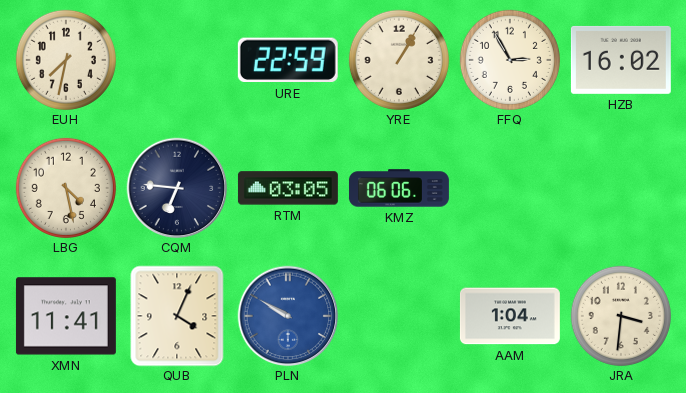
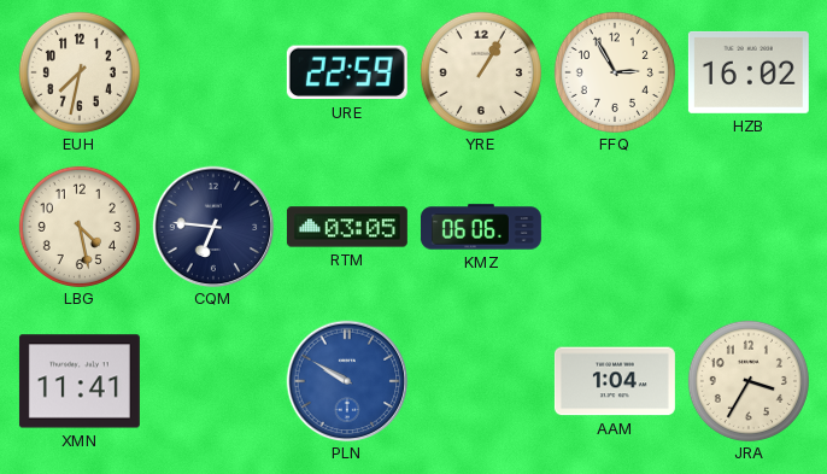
QUB: 4:04 -> none (177, 316)
JRA: 3:31 -> 3:35 (749, 381)
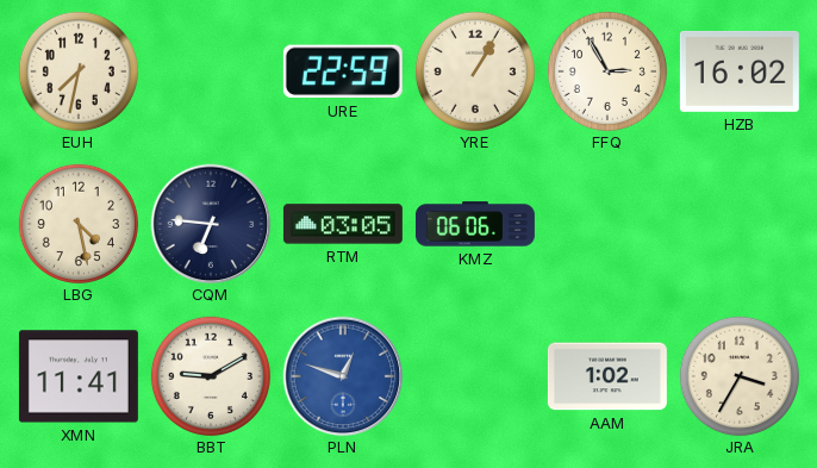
BBT: none -> 9:10 (211, 376)
PLN: 9:50 -> 12:48 (343, 376)
AAM: 1:04 -> 1:02 (607, 376)
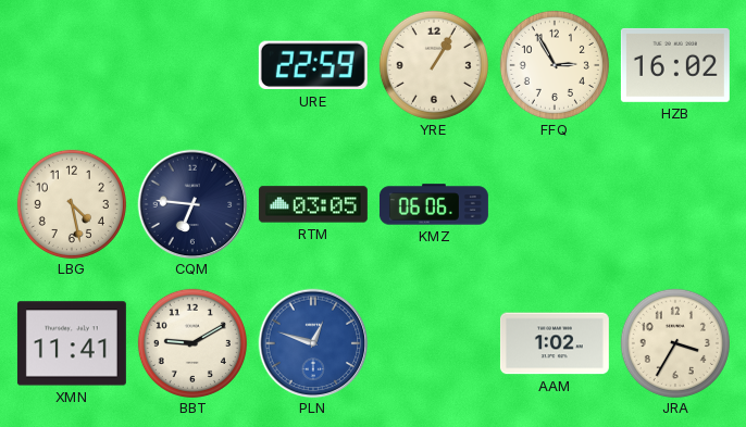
EUH: 7:32 -> none (79, 71)
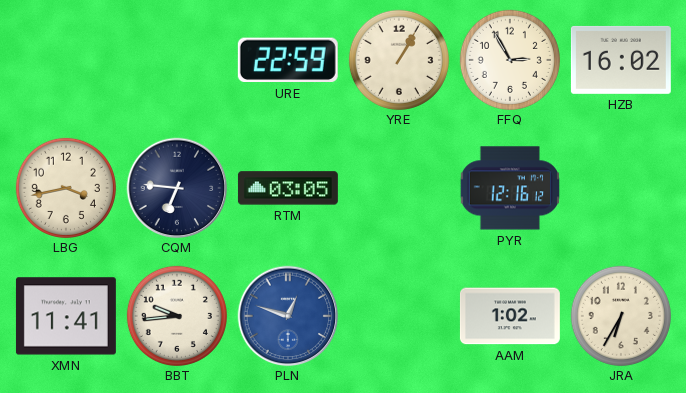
LBG: 4:28 -> 3:43 (66, 188)
KMZ: 06:06 -> none (434, 204)
PYR: none -> 12:16 (509, 188)
BBT: 9:10 -> 9:44 (177, 316)
JRA: 3:35 -> 6:35 (621, 316)
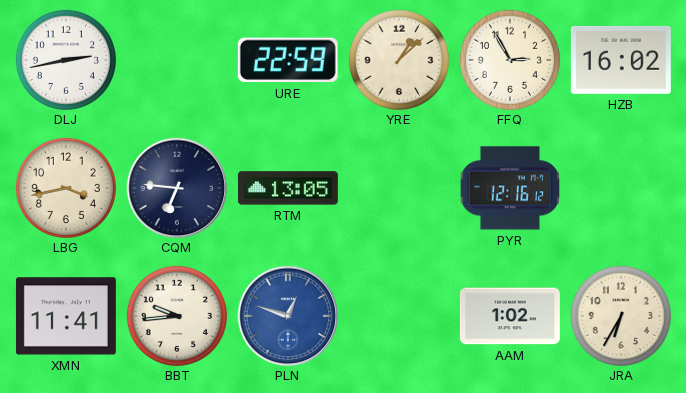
DLJ: none -> 2:43 (66, 60)
YRE: 1:05 -> 1:08 (399, 60)
RTM: 03:05 -> 13:05 (288, 188)
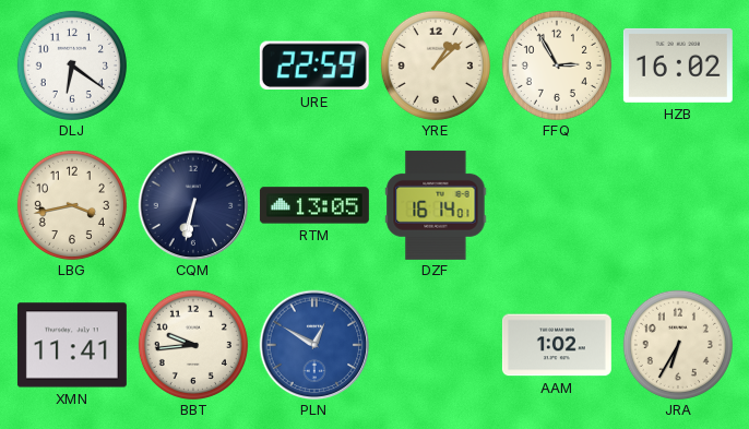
DLJ: 2:43 -> 6:21 (72, 65)
CQM: 6:46 -> 6:32 (193, 205)
DZF: none -> 16:14 (436, 205)
PYR: 12:16 -> none (509, 188)
PLN: 12:48 -> 12:50 (314, 345)
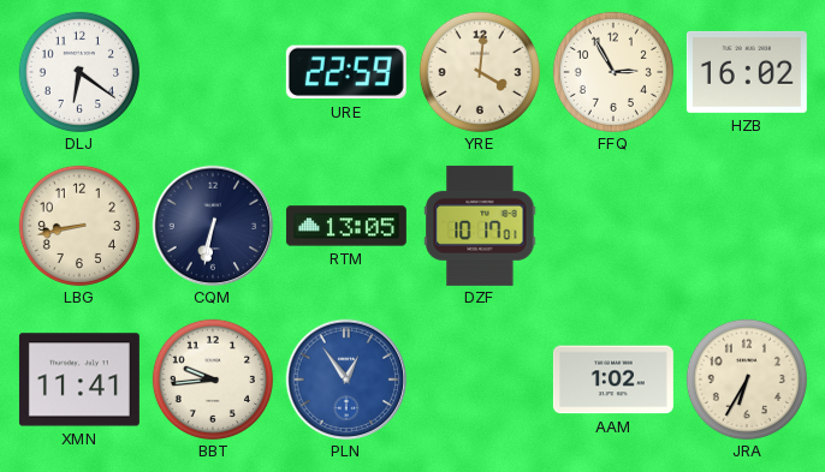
YRE: 1:08 -> 4:01 (480, 72)
LBG: 3:43 -> 8:43 (79, 226)
DZF: 16:14 -> 10:17 (480, 226)
PLN: 12:50 -> 12:54 (346, 380)
